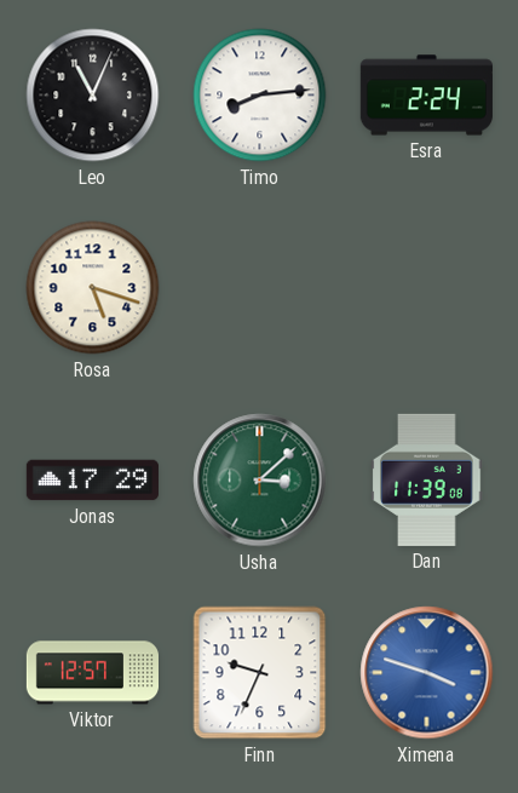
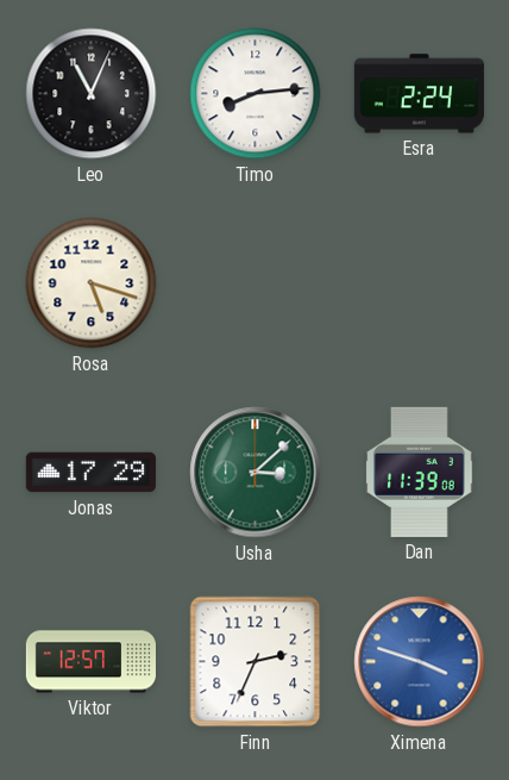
Finn: 9:34 -> 2:34 (256, 662)
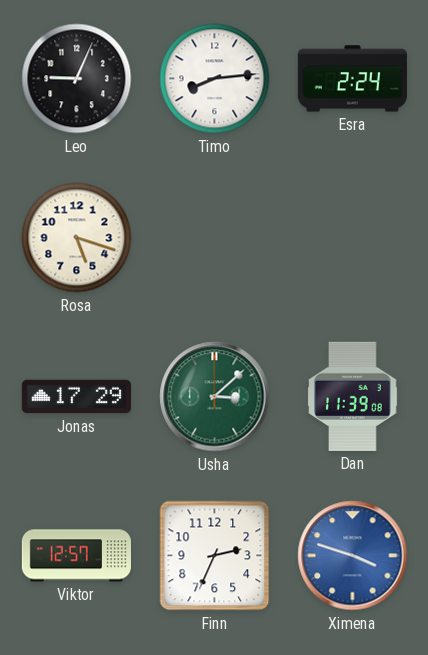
Leo: 11:04 -> 9:04 (77, 79)
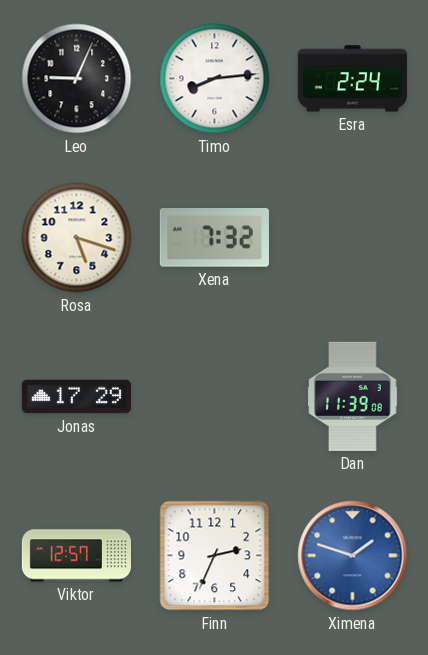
Xena: none -> 7:32 (214, 238)
Usha: 3:08 -> none (215, 397)
Ximena: 3:48 -> 1:48 (353, 556)
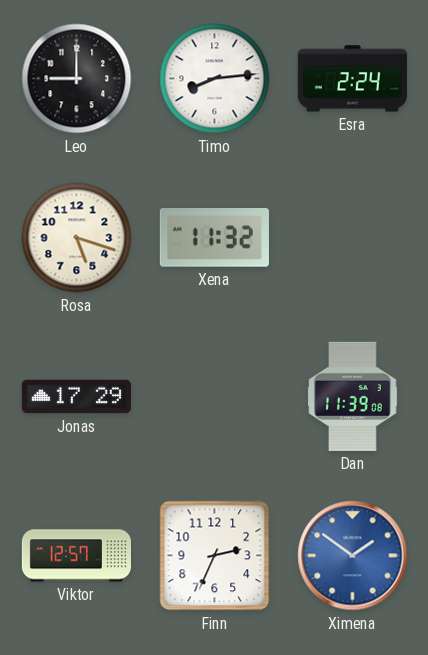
Leo: 9:04 -> 9:00 (77, 79)
Xena: 7:32 -> 11:32 (214, 238)
Ximena: 1:48 -> 1:51 (353, 556)
